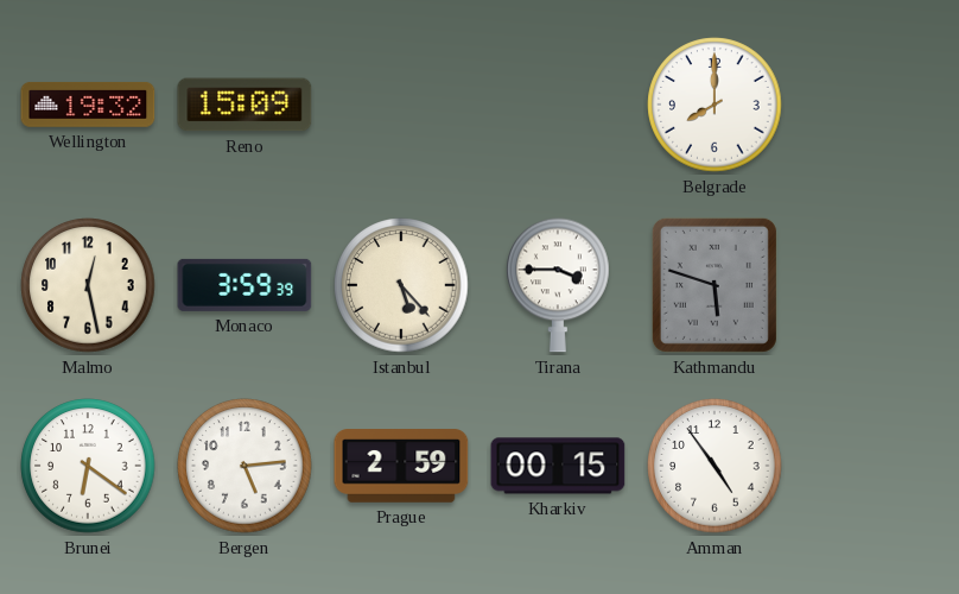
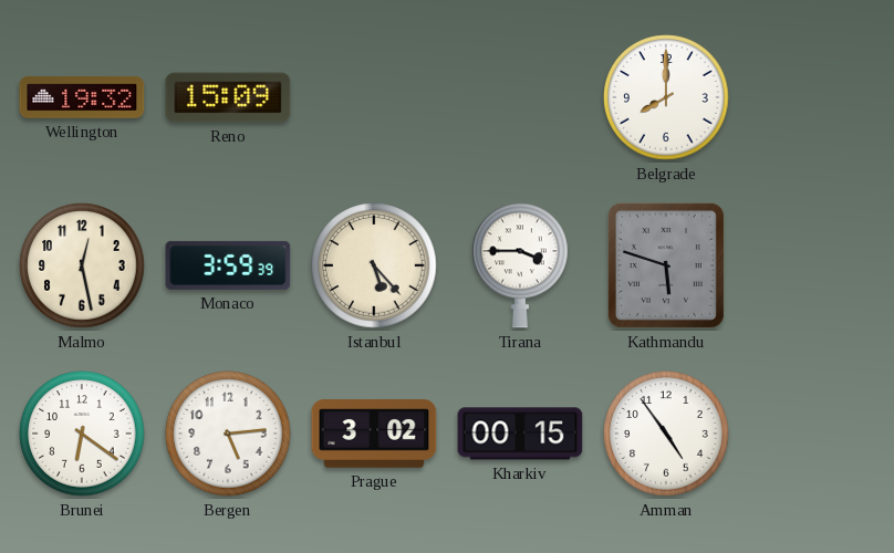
Prague: 2:59 -> 3:02 (374, 434)
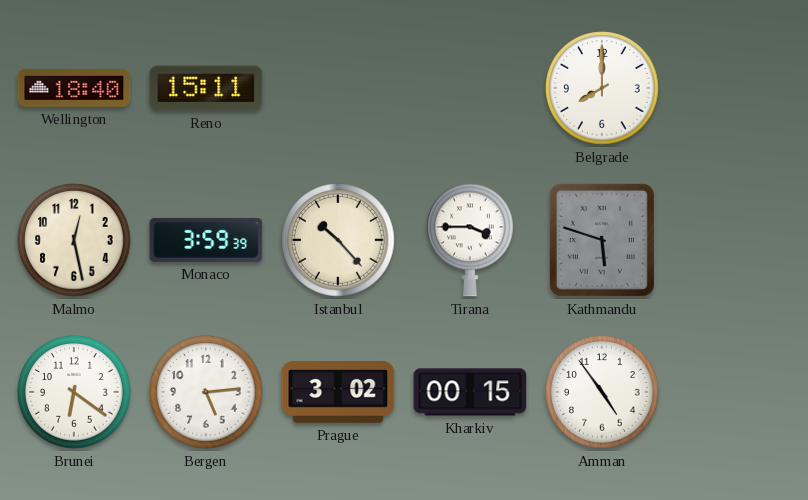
Wellington: 19:32 -> 18:40 (74, 88)
Reno: 15:09 -> 15:11 (206, 88)
Istanbul: 5:23 -> 10:23 (338, 240)
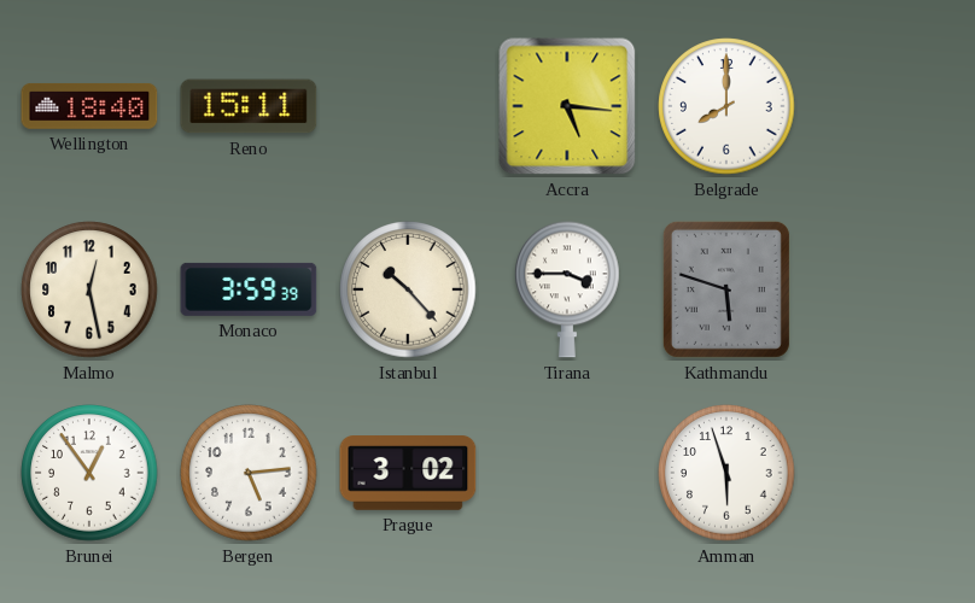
Accra: none -> 5:16 (567, 106)
Brunei: 6:21 -> 12:54 (89, 473)
Kharkiv: 00:15 -> none (470, 392)
Amman: 4:54 -> 5:57 (726, 473)
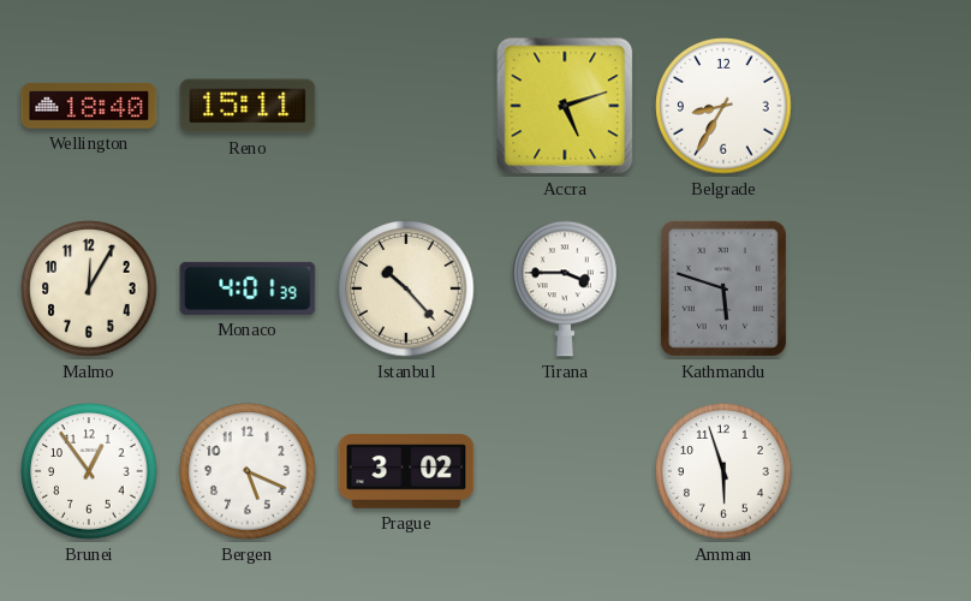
Accra: 5:16 -> 5:12 (565, 106)
Belgrade: 8:00 -> 8:35 (723, 106)
Malmo: 12:28 -> 12:05 (89, 288)
Monaco: 3:59 -> 4:01 (248, 288)
Bergen: 5:14 -> 5:19 (248, 471)
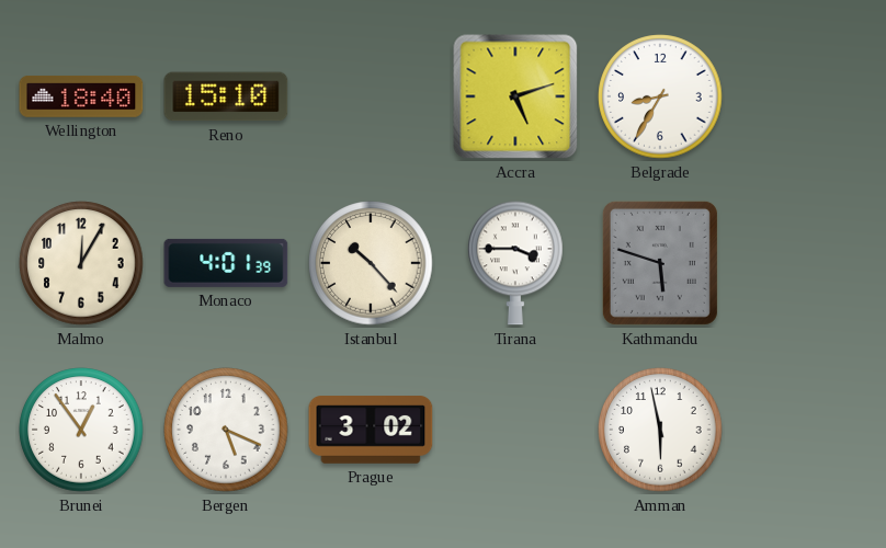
Reno: 15:11 -> 15:10 (226, 96)
Amman: 5:57 -> 5:58 (660, 430)
